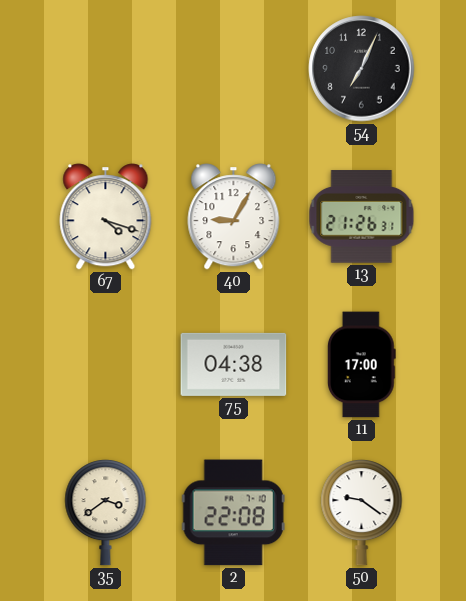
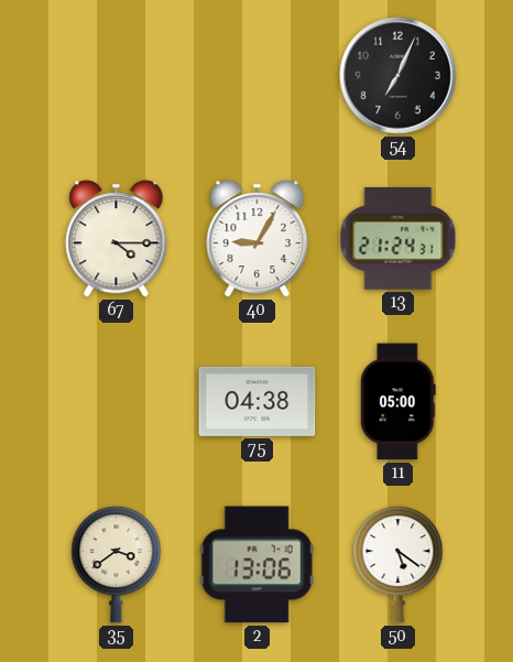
67: 4:18 -> 4:15 (117, 239)
13: 21:26 -> 21:24 (399, 239)
11: 17:00 -> 05:00 (397, 402)
2: 22:08 -> 13:06 (256, 565)
50: 9:21 -> 5:21 (399, 565)
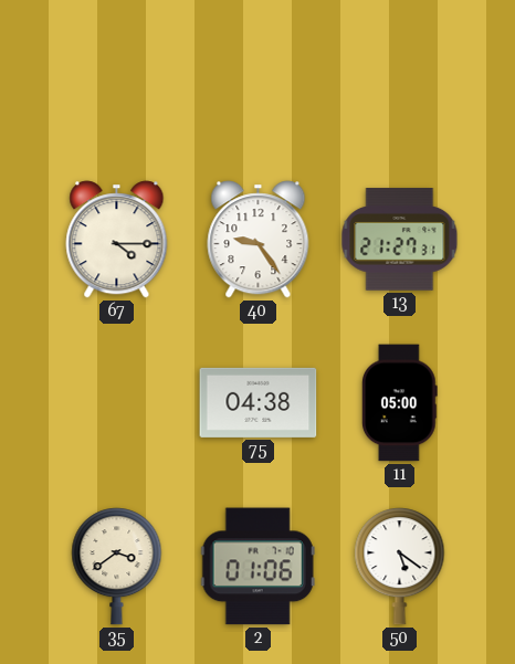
54: 7:04 -> none (399, 76)
40: 9:05 -> 9:24 (259, 240)
13: 21:24 -> 21:27 (400, 240)
2: 13:06 -> 01:06 (257, 567)
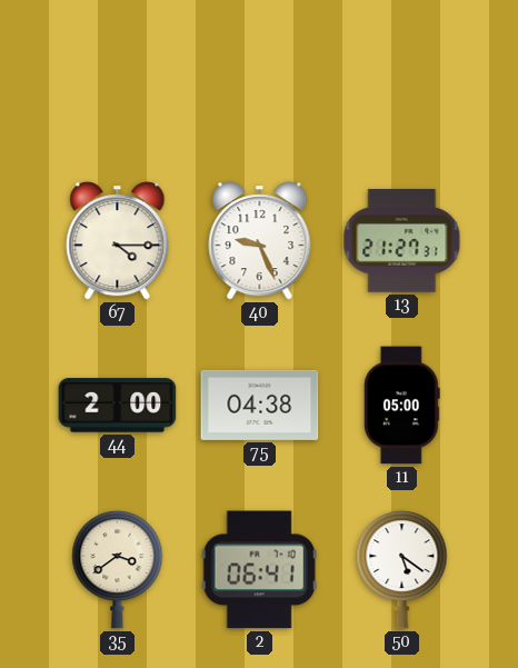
40: 9:24 -> 9:26 (260, 241)
44: none -> 2:00 (118, 406)
2: 01:06 -> 06:41 (259, 570)
